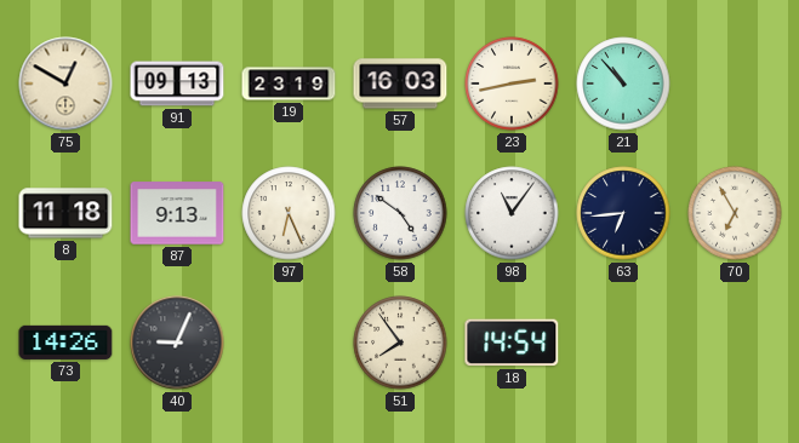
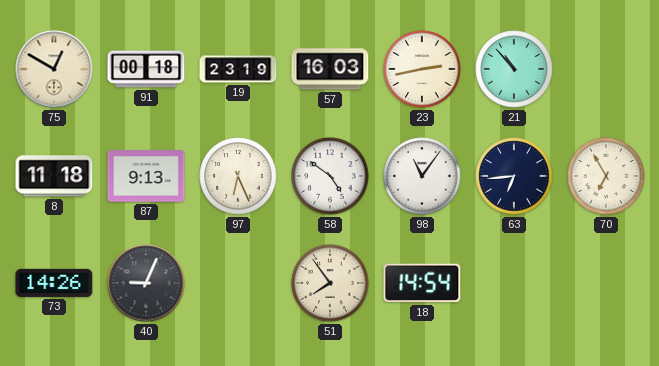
91: 09:13 -> 00:18 (146, 69)
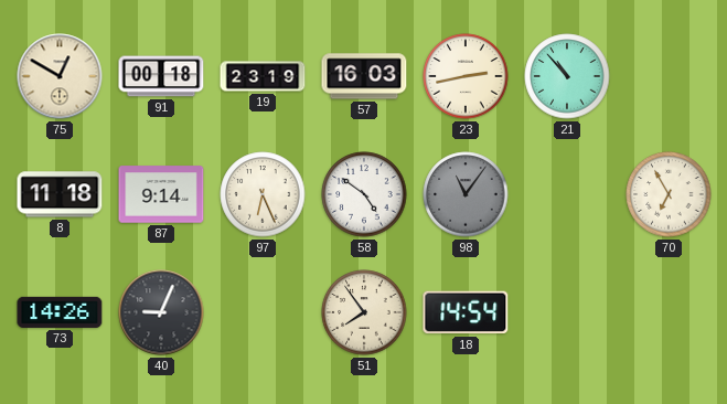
87: 9:13 -> 9:14 (161, 194)
98 dial: white -> grey (466, 194)
63: 6:44 -> none (514, 176)
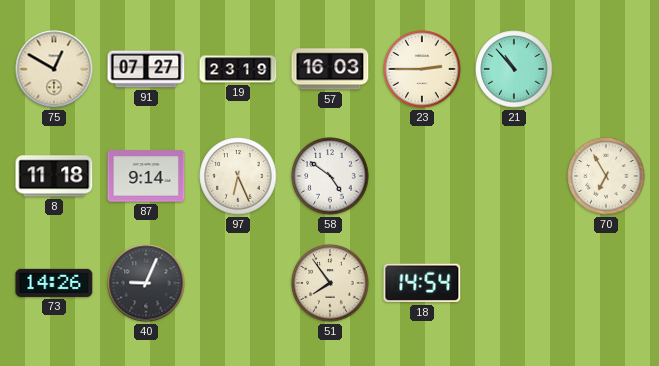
91: 00:18 -> 07:27 (146, 69)
23: 2:43 -> 2:45 (422, 69)
98: 11:06 -> none (466, 194)
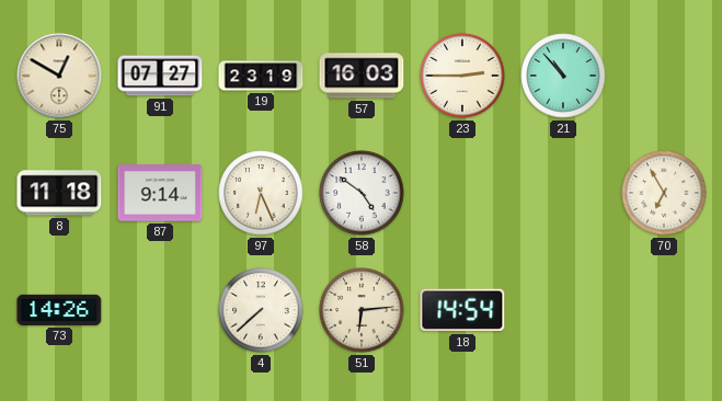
40: 9:04 -> none (146, 283)
4: none -> 7:38 (261, 310)
51: 7:54 -> 6:14 (362, 310)
